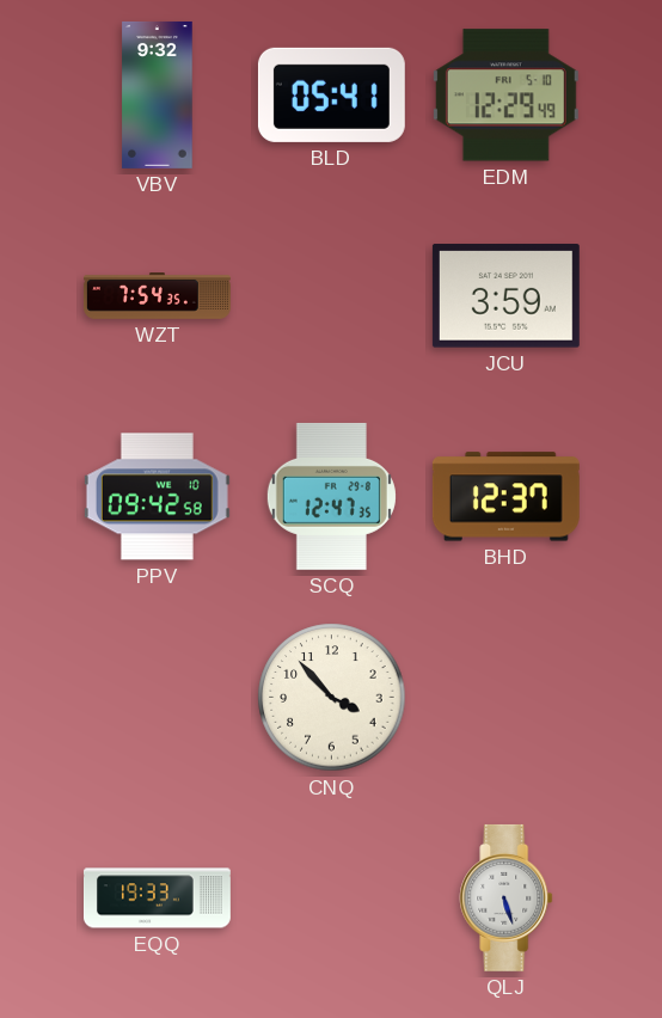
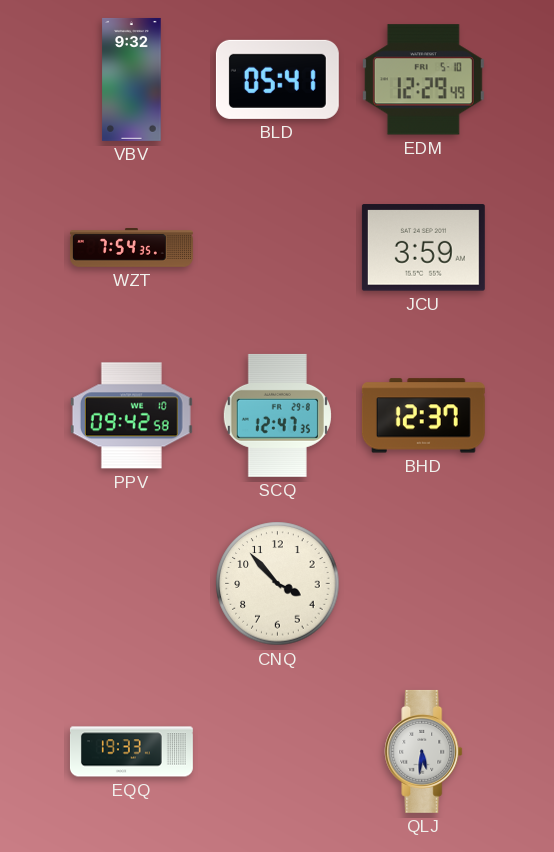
QLJ: 5:27 -> 5:31 (424, 751)
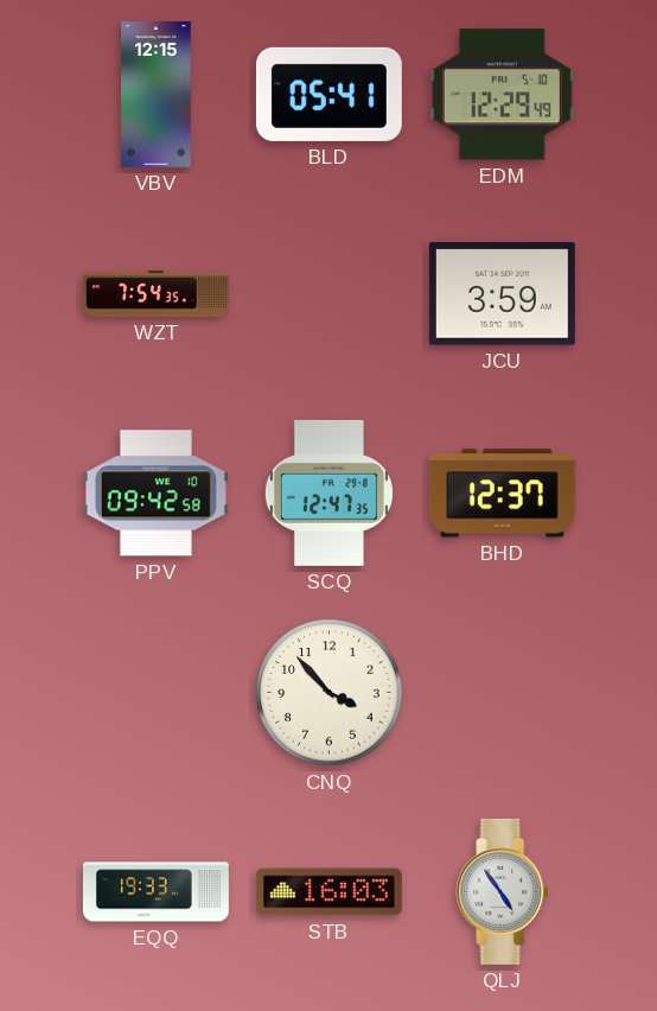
VBV: 9:32 -> 12:15 (157, 94)
STB: none -> 16:03 (328, 892)
QLJ: 5:31 -> 4:54 (503, 891)
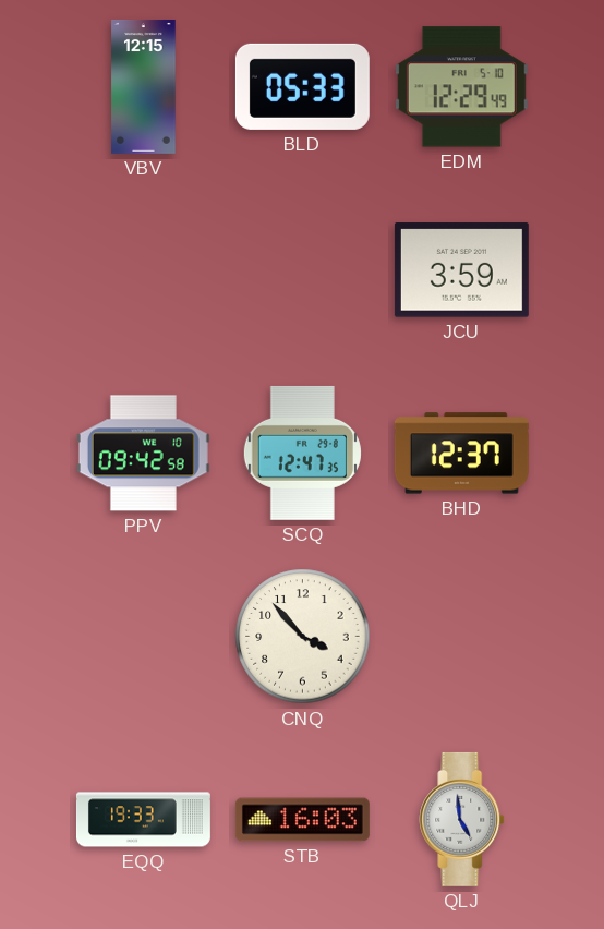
BLD: 05:41 -> 05:33 (302, 86)
WZT: 7:54 -> none (155, 294)
QLJ: 4:54 -> 4:59 (462, 819)
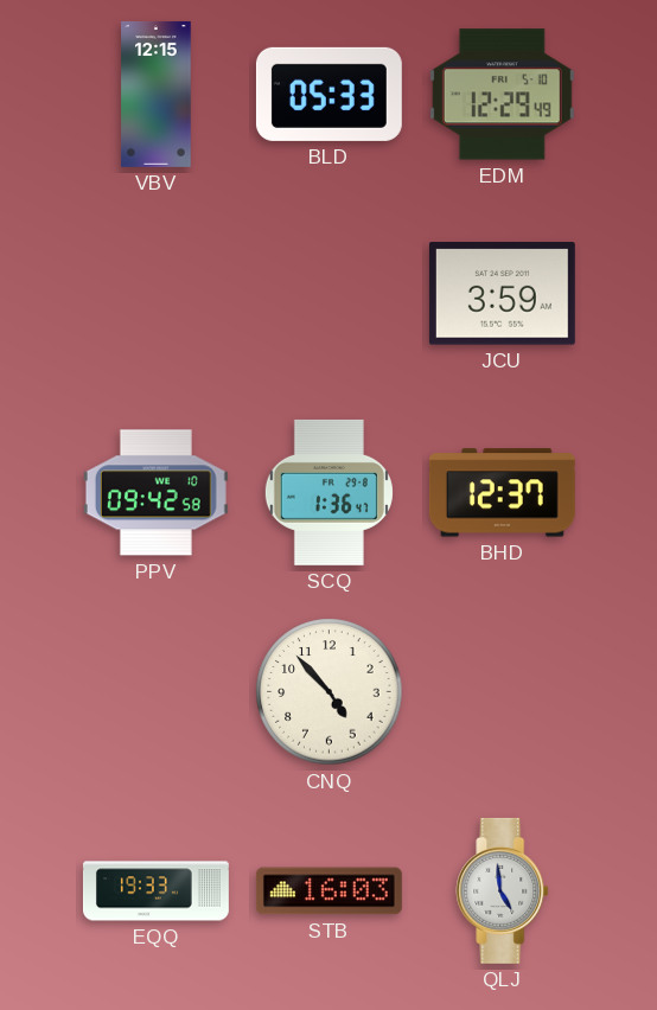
SCQ: 12:47 -> 1:36 (328, 492)
CNQ: 3:53 -> 4:53 (330, 692)
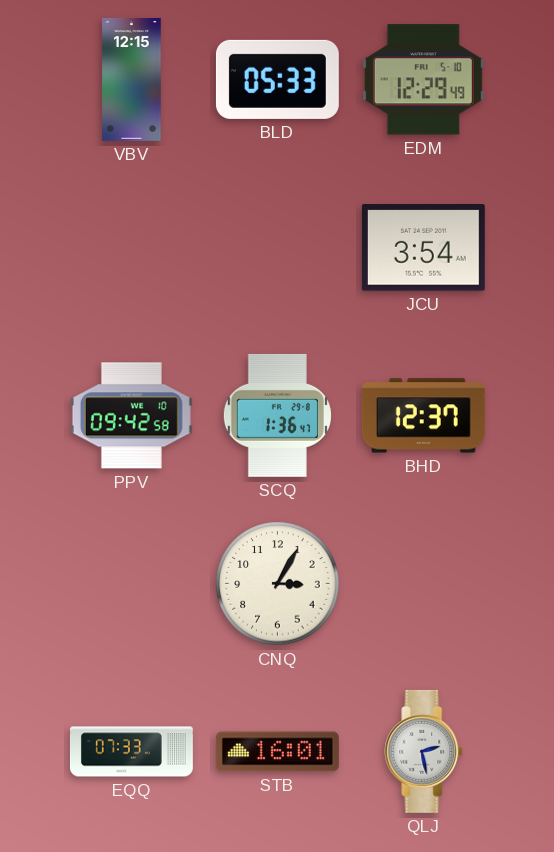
JCU: 3:59 -> 3:54 (423, 248)
CNQ: 4:53 -> 3:05 (278, 584)
EQQ: 19:33 -> 07:33 (131, 752)
STB: 16:03 -> 16:01 (277, 752)
QLJ: 4:59 -> 2:28 (424, 751)
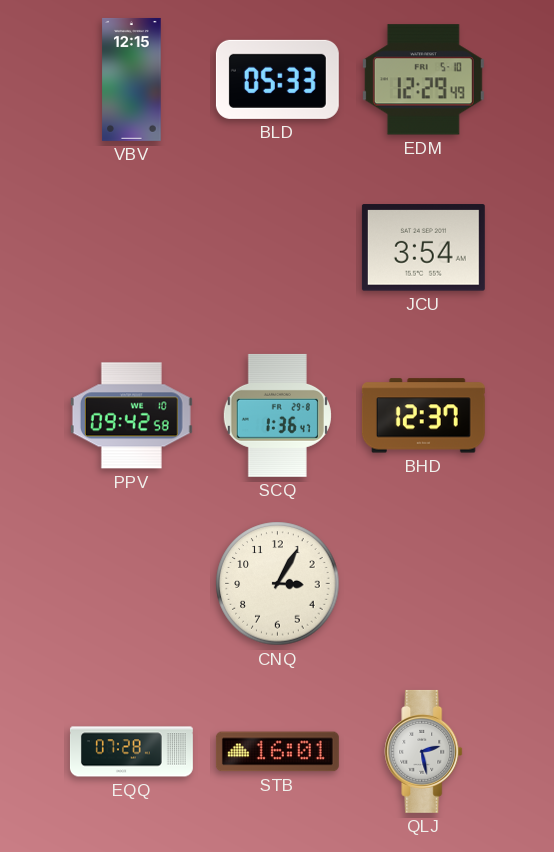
EQQ: 07:33 -> 07:28 (131, 752)
